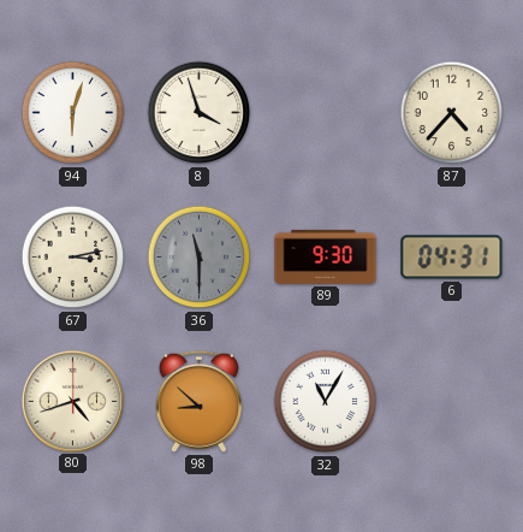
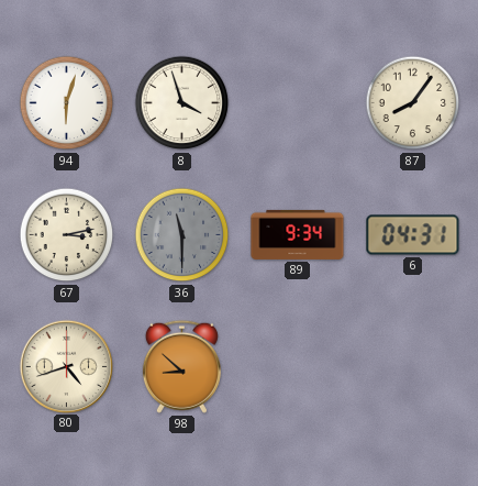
87: 4:37 -> 8:06 (413, 103)
89: 9:30 -> 9:34 (298, 234)
32: 11:05 -> none (326, 402)
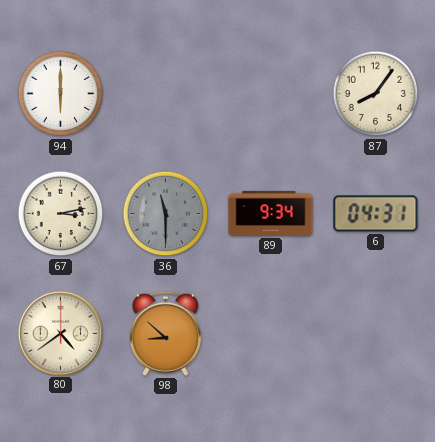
94: 6:03 -> 6:00 (61, 94)
8: 3:57 -> none (182, 103)
80: 4:42 -> 4:39 (60, 333)
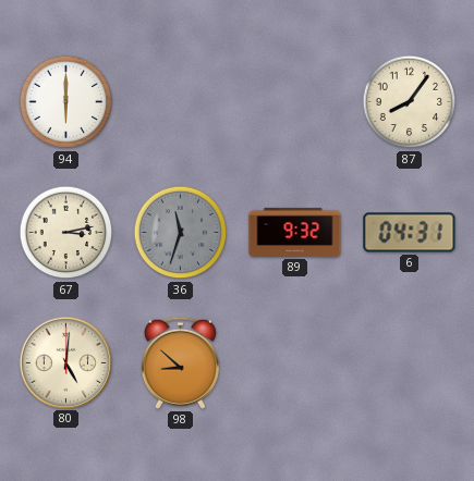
36: 11:30 -> 11:33 (181, 233)
89: 9:34 -> 9:32 (295, 232)
80: 4:39 -> 5:01 (65, 362)
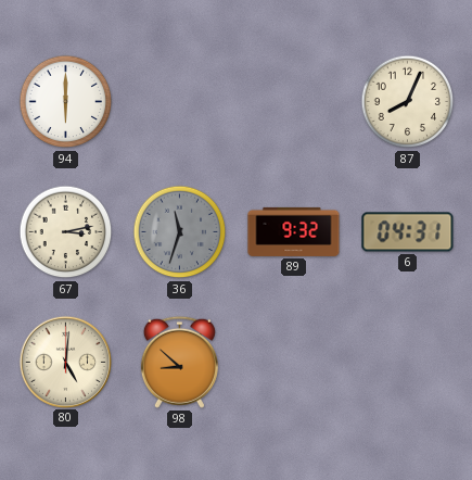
87: 8:06 -> 8:04 (408, 102)
